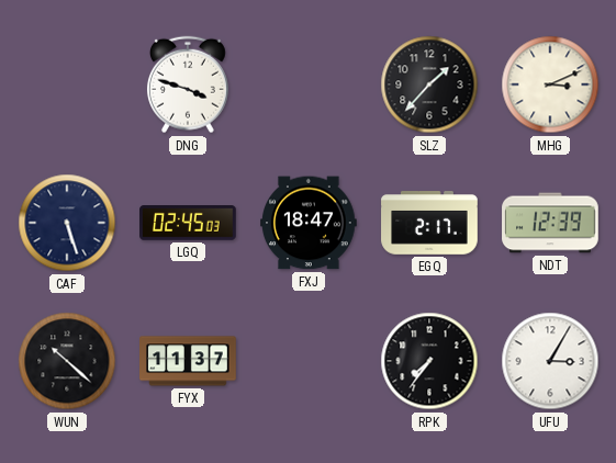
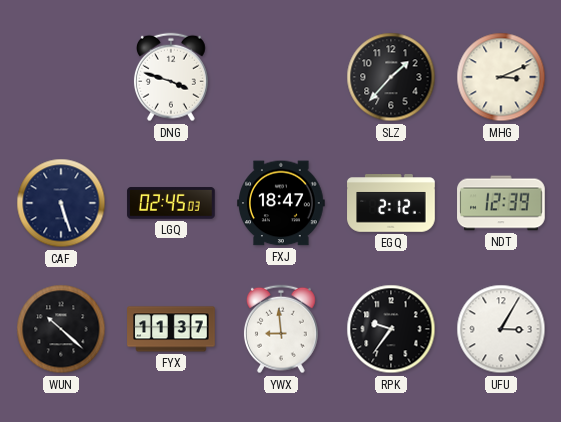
EGQ: 2:17 -> 2:12 (391, 203)
YWX: none -> 8:59 (281, 329)
RPK: 7:36 -> 9:36 (391, 329)
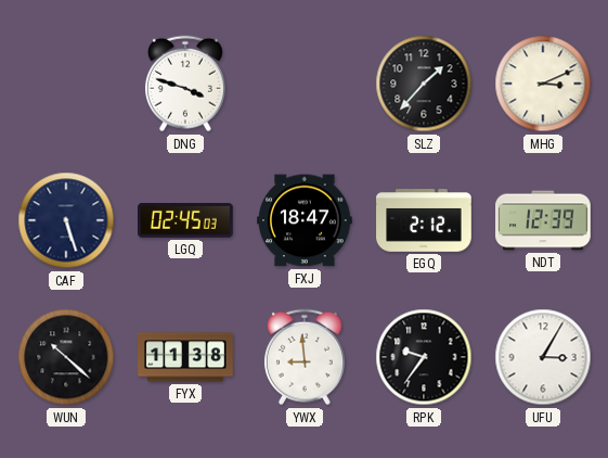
FYX: 11:37 -> 11:38 (185, 357)
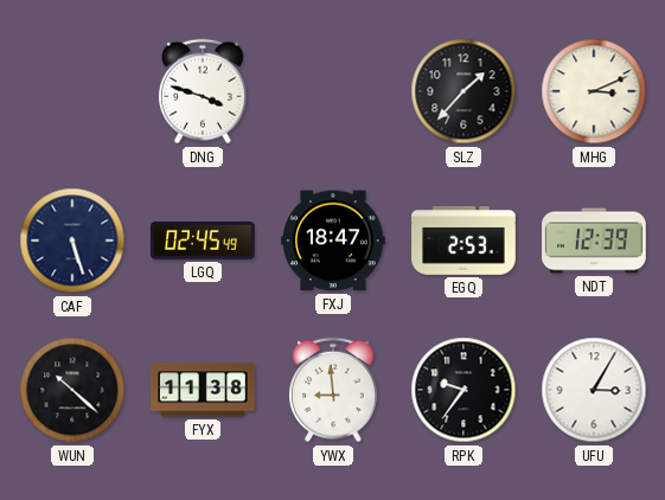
LGQ: 02:45:03 -> 02:45:49 (203, 241)
EGQ: 2:12 -> 2:53 (463, 241)
